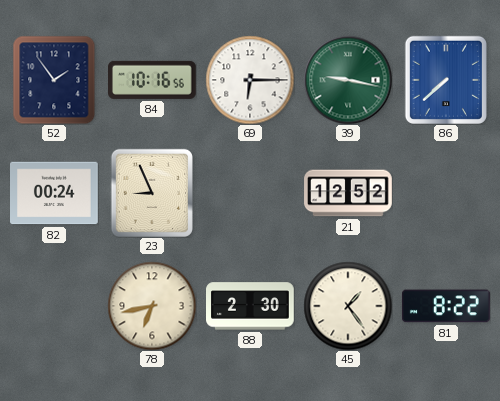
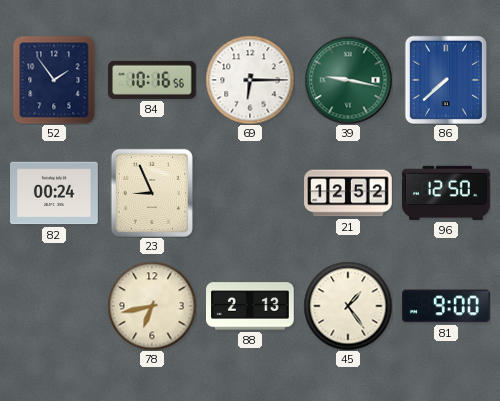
96: none -> 12:50 (447, 193)
88: 2:30 -> 2:13 (251, 306)
81: 8:22 -> 9:00 (446, 306)
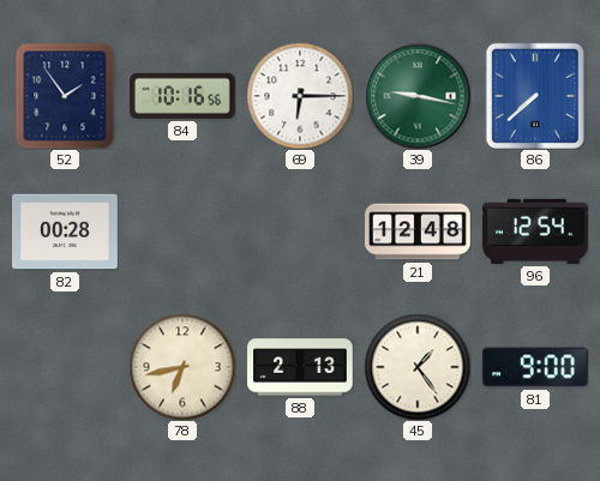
82: 00:24 -> 00:28 (66, 232)
23: 8:56 -> none (152, 193)
21: 12:52 -> 12:48 (418, 232)
96: 12:50 -> 12:54 (536, 232)
